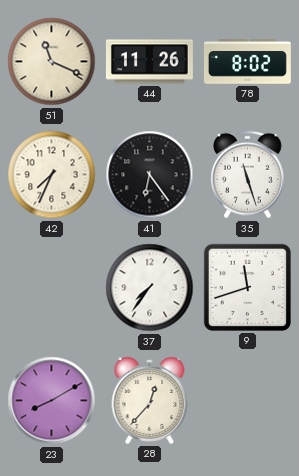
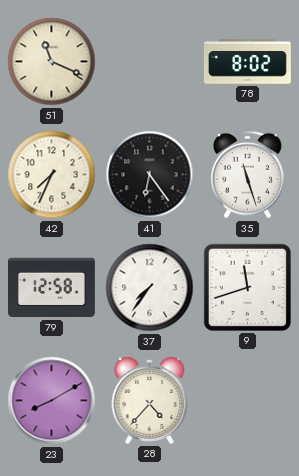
44: 11:26 -> none (149, 62)
79: none -> 12:58 (51, 288)
28: 12:37 -> 4:37 (150, 400)
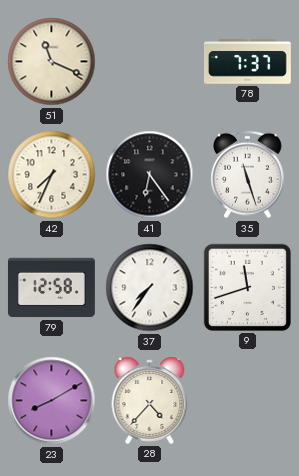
78: 8:02 -> 7:37 (247, 62)
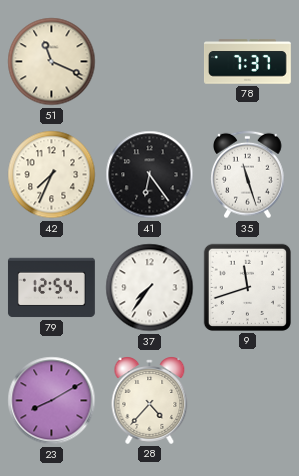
79: 12:58 -> 12:54 (51, 288)
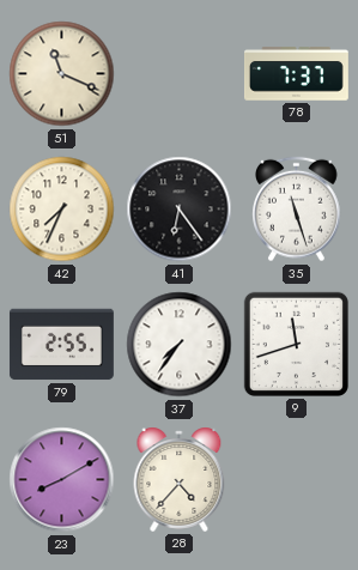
79: 12:54 -> 2:55 (61, 345)
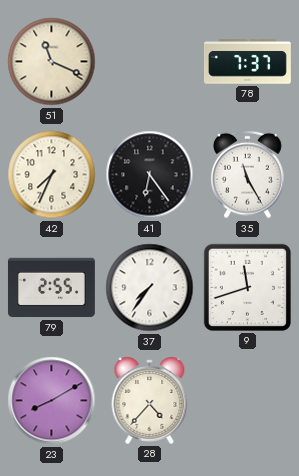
35: 11:27 -> 11:25 (248, 175)
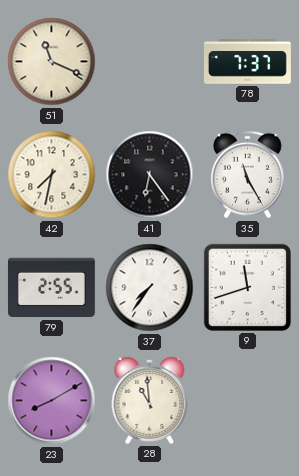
42: 7:34 -> 7:32 (52, 175)
28: 4:37 -> 10:59 (150, 400)
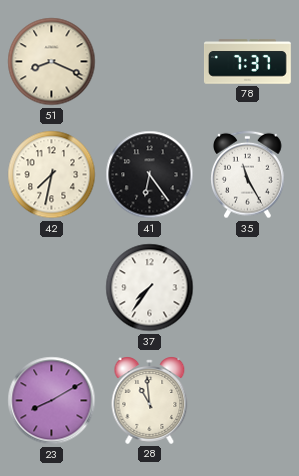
51: 11:19 -> 8:19 (52, 62)
79: 2:55 -> none (51, 288)
9: 11:42 -> none (247, 287)
